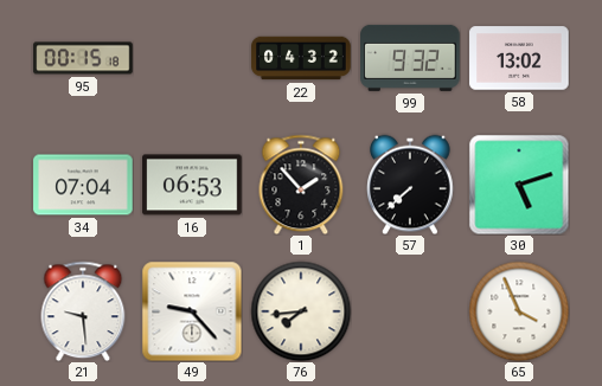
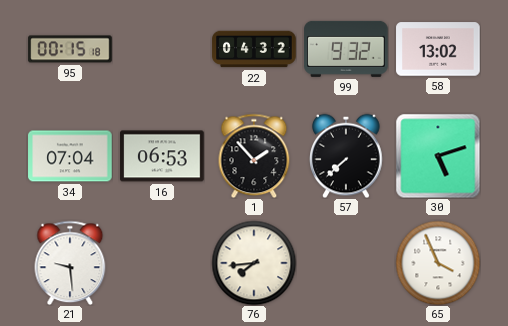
49: 9:23 -> none (192, 311)
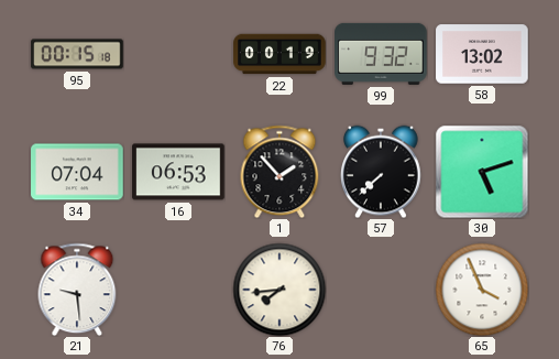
22: 04:32 -> 00:19 (279, 54)
